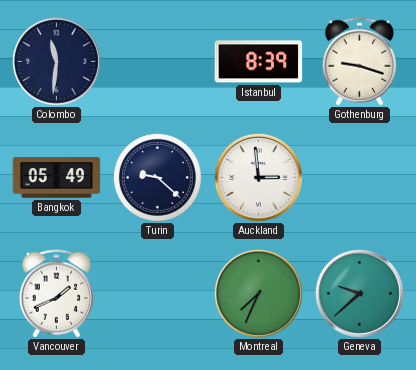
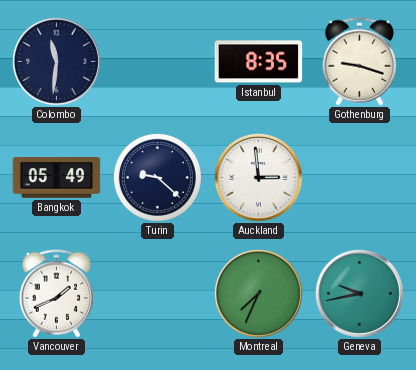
Istanbul: 8:39 -> 8:35 (259, 62)
Geneva: 9:38 -> 9:43 (359, 293)
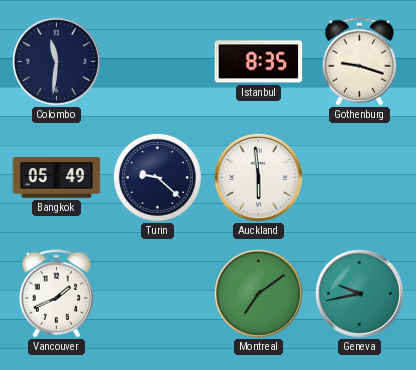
Auckland: 2:59 -> 5:59 (258, 177)
Montreal: 7:34 -> 7:09 (258, 293)
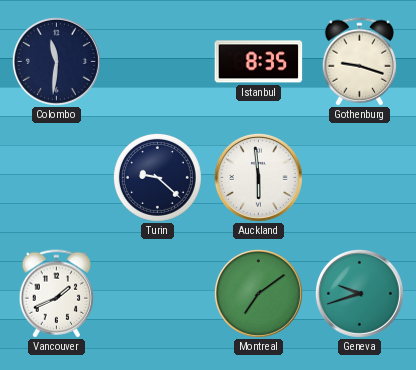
Bangkok: 05:49 -> none (57, 178)
Geneva: 9:43 -> 9:42 (359, 293)
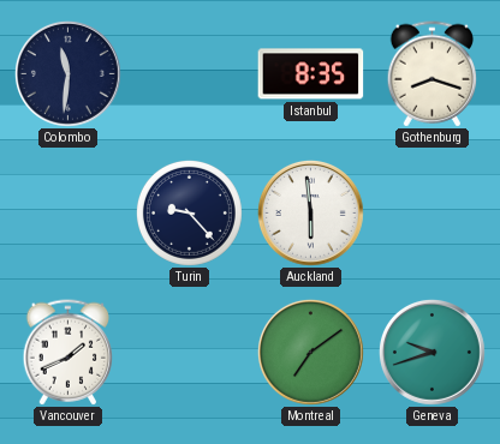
Gothenburg: 9:18 -> 8:18 (433, 74)
Turin: 9:22 -> 9:23 (189, 212)
